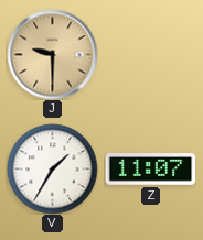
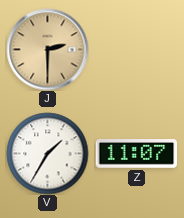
J: 9:30 -> 2:30 (47, 49)
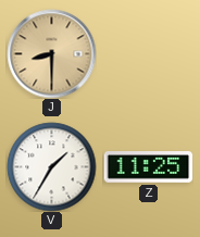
J: 2:30 -> 8:30 (51, 53)
Z: 11:07 -> 11:25 (148, 167)
